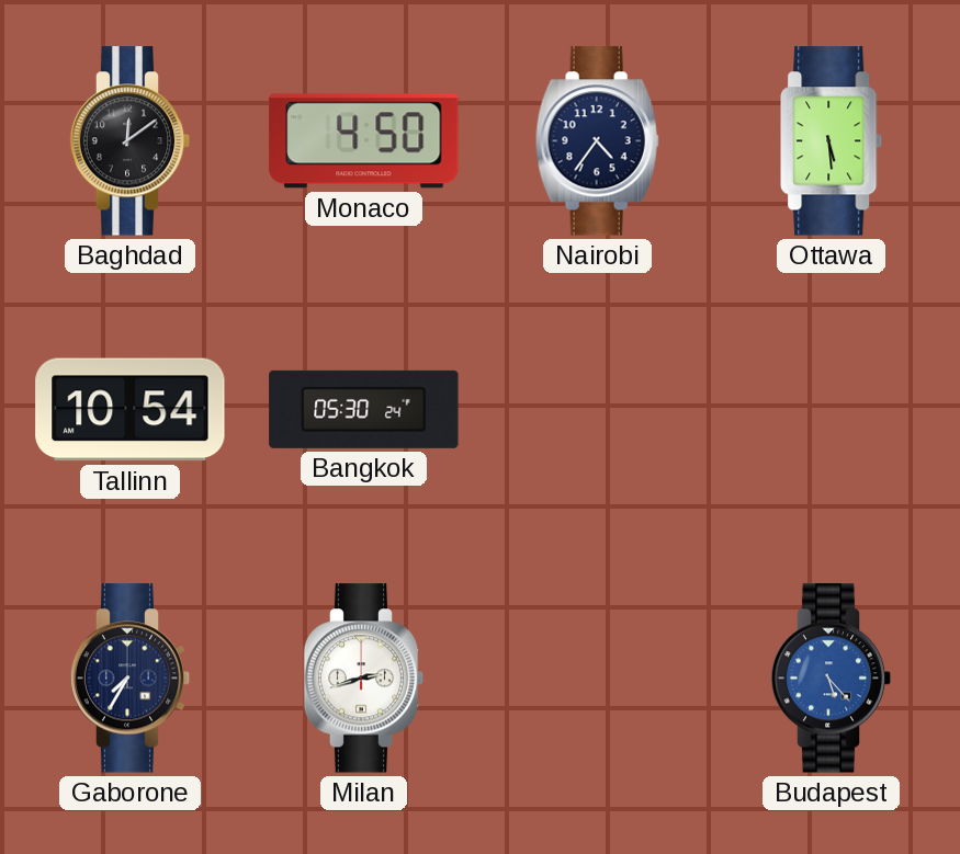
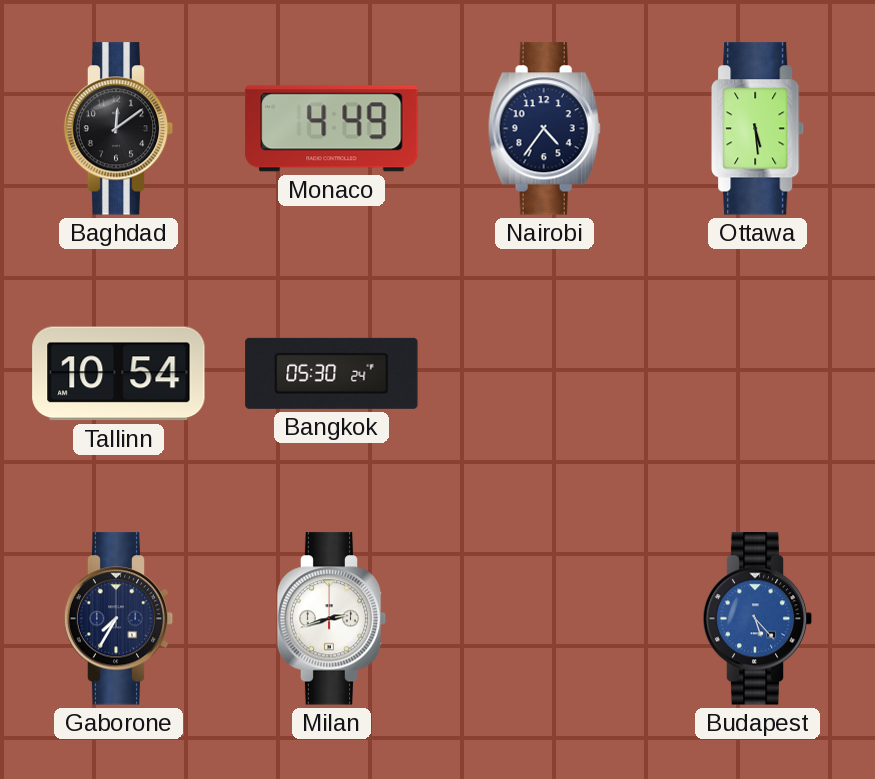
Monaco: 4:50 -> 4:49 (332, 129)
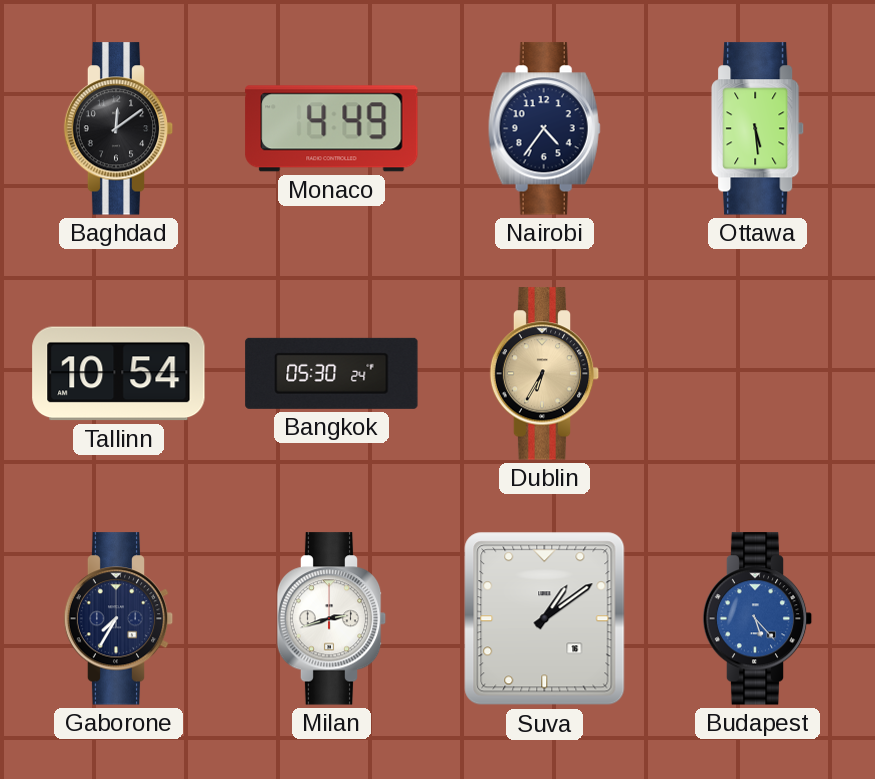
Dublin: none -> 6:35 (545, 374)
Suva: none -> 1:09 (545, 619)
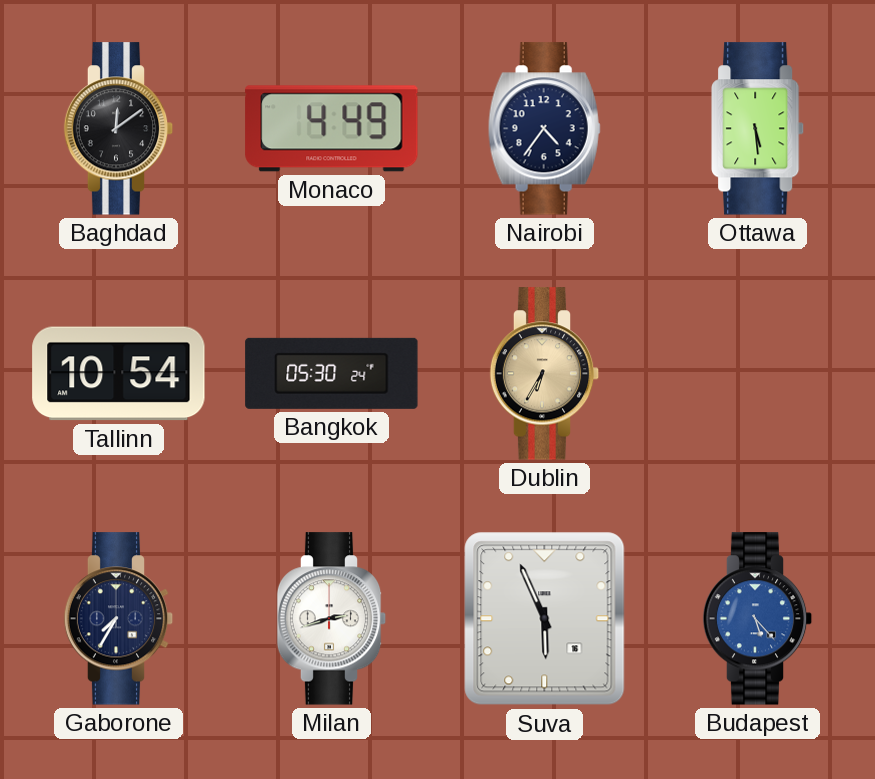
Suva: 1:09 -> 5:56 (545, 619)
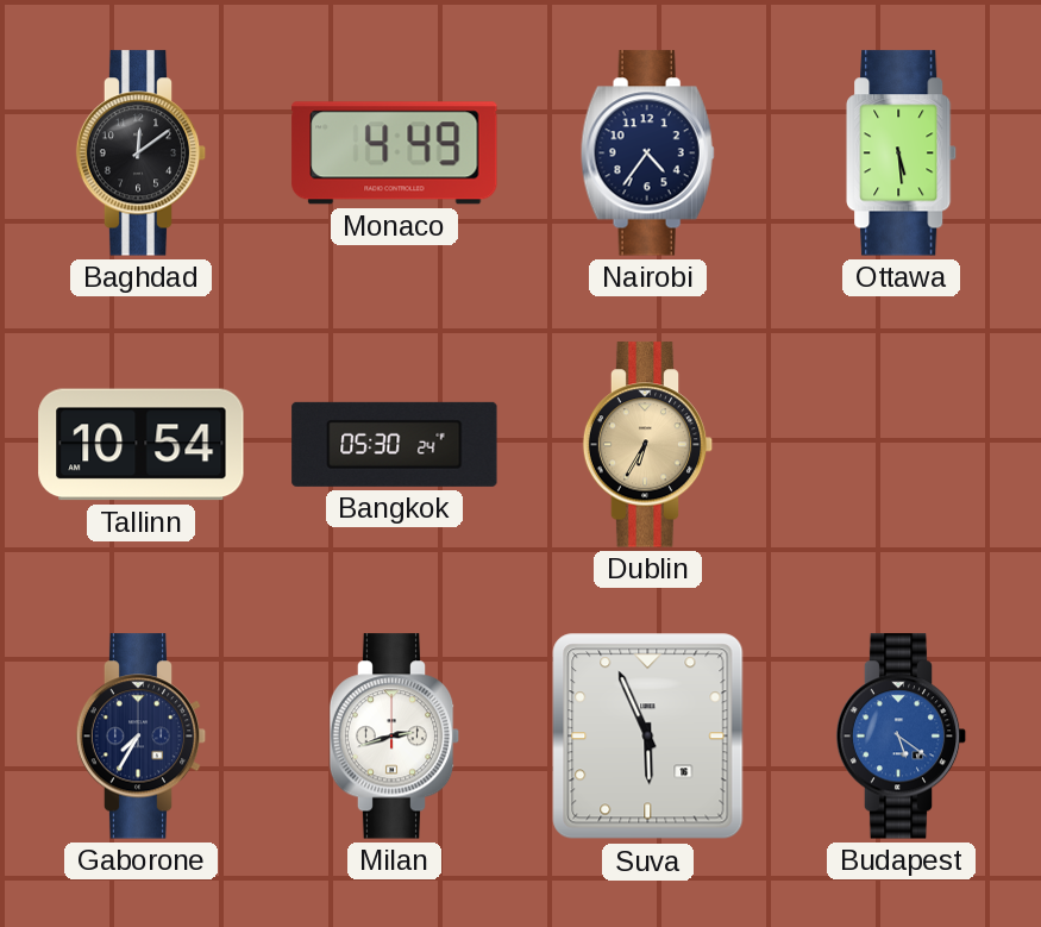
Budapest: 5:23 -> 5:21 (902, 737)
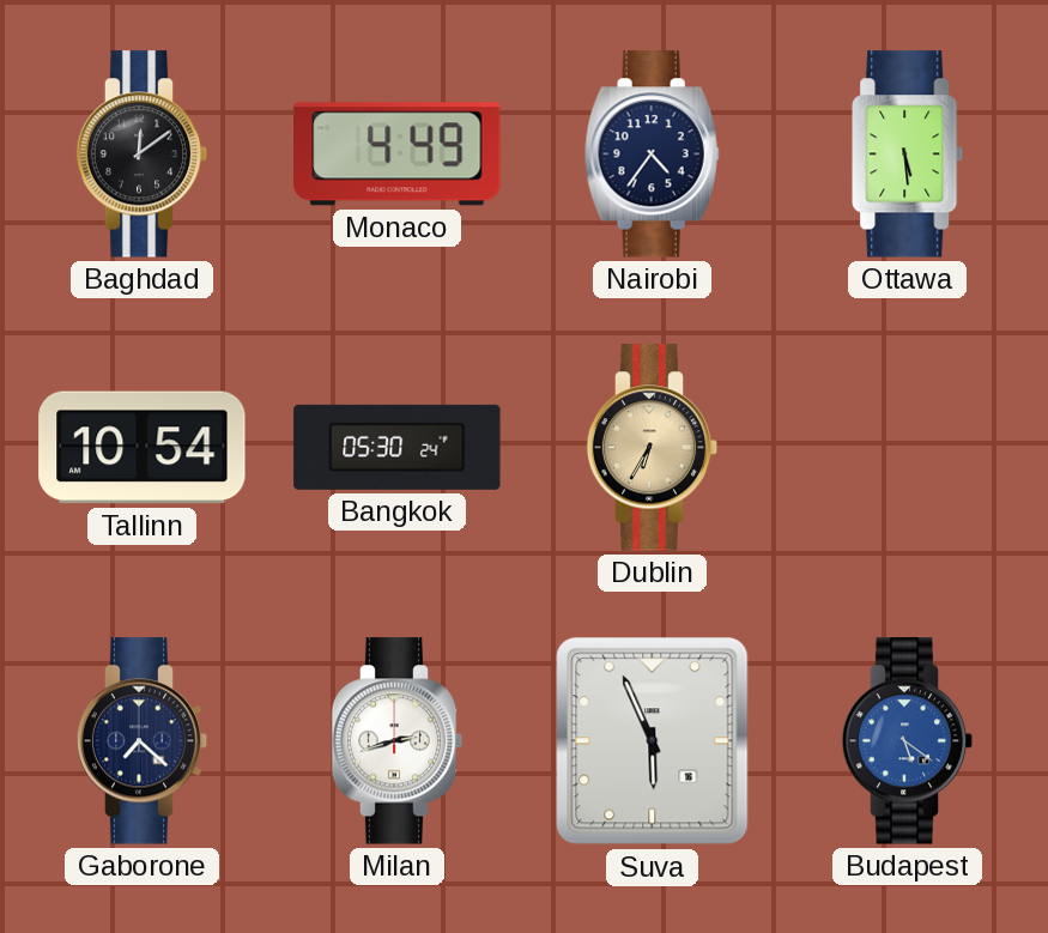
Gaborone: 7:35 -> 7:22 (143, 741)
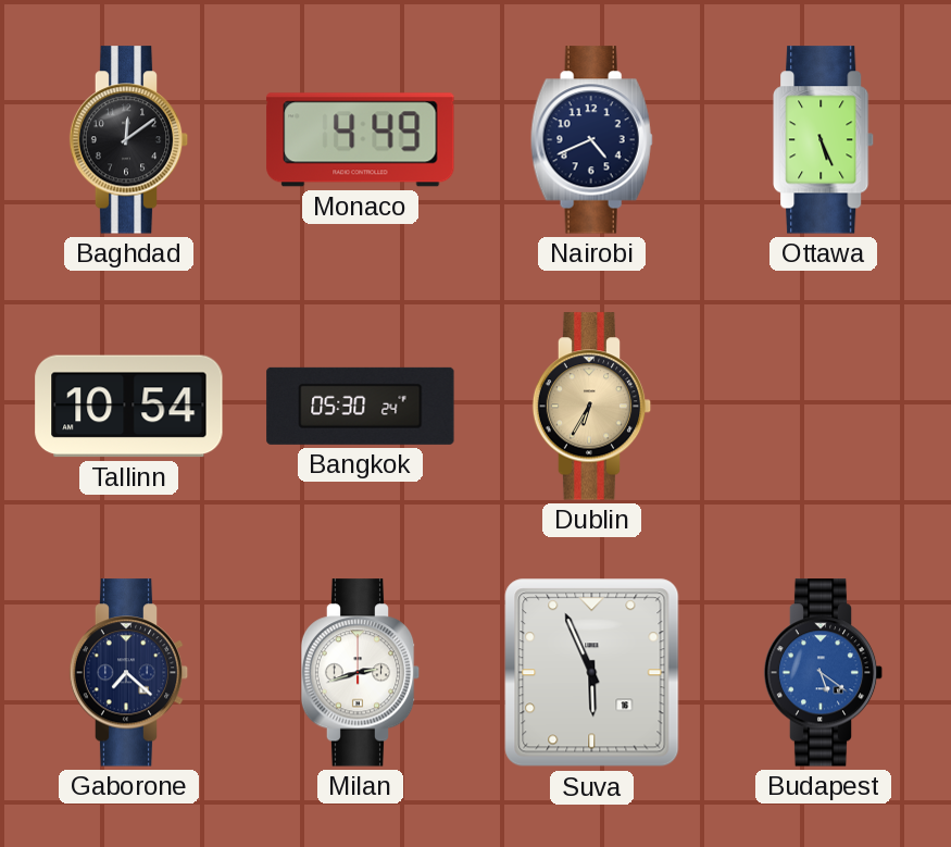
Nairobi: 4:36 -> 4:41 (591, 140)
Ottawa: 5:29 -> 5:26 (824, 140)
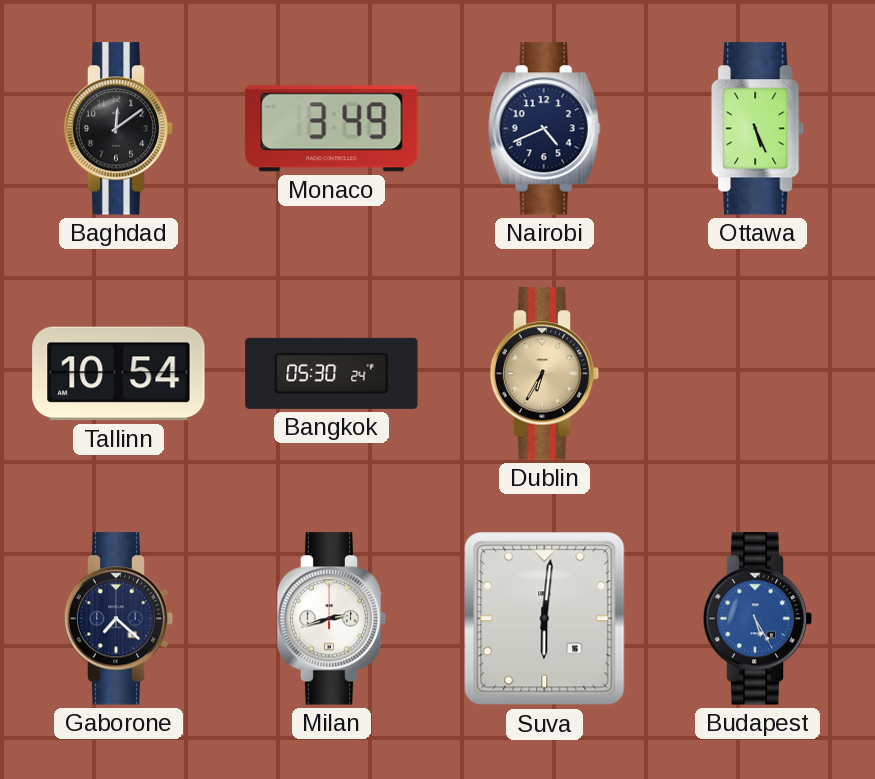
Monaco: 4:49 -> 3:49 (332, 129)
Suva: 5:56 -> 6:01 (545, 619)
Budapest: 5:21 -> 5:25 (758, 619)
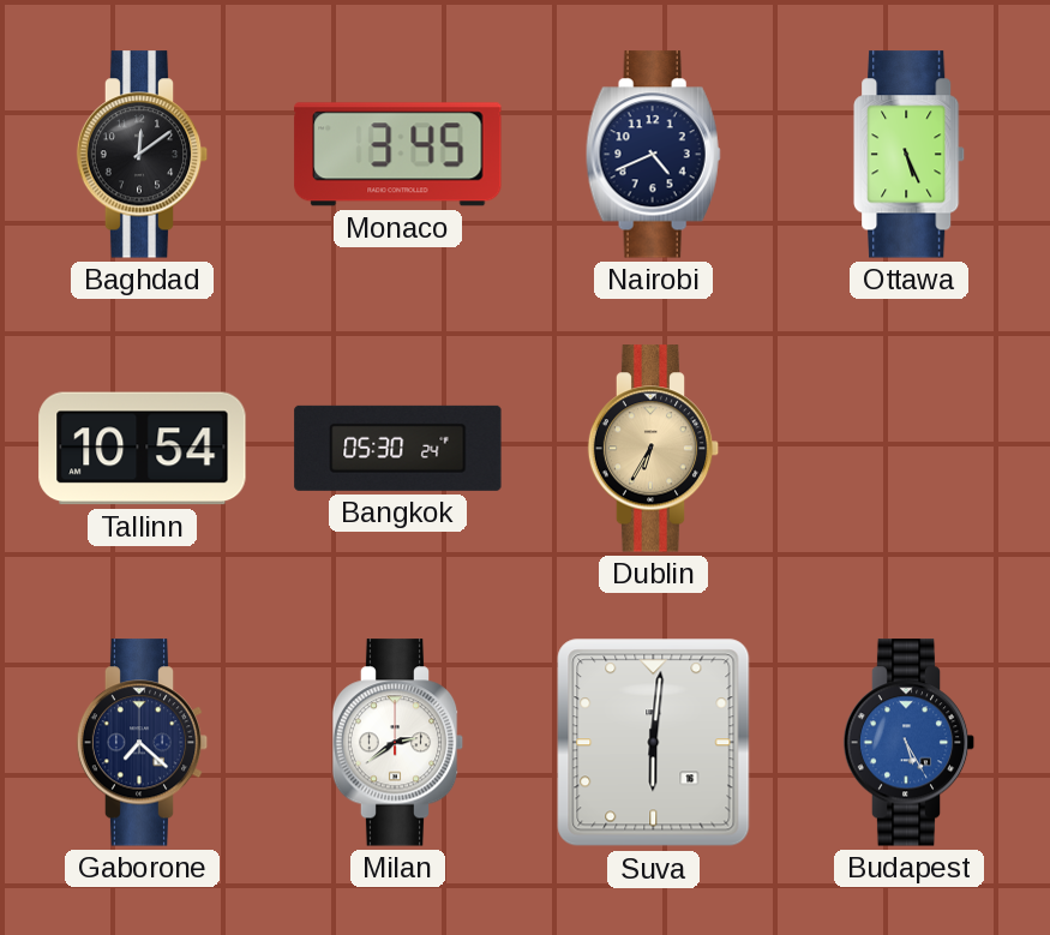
Monaco: 3:49 -> 3:45 (398, 155)
Milan: 2:42 -> 2:39 (398, 743)
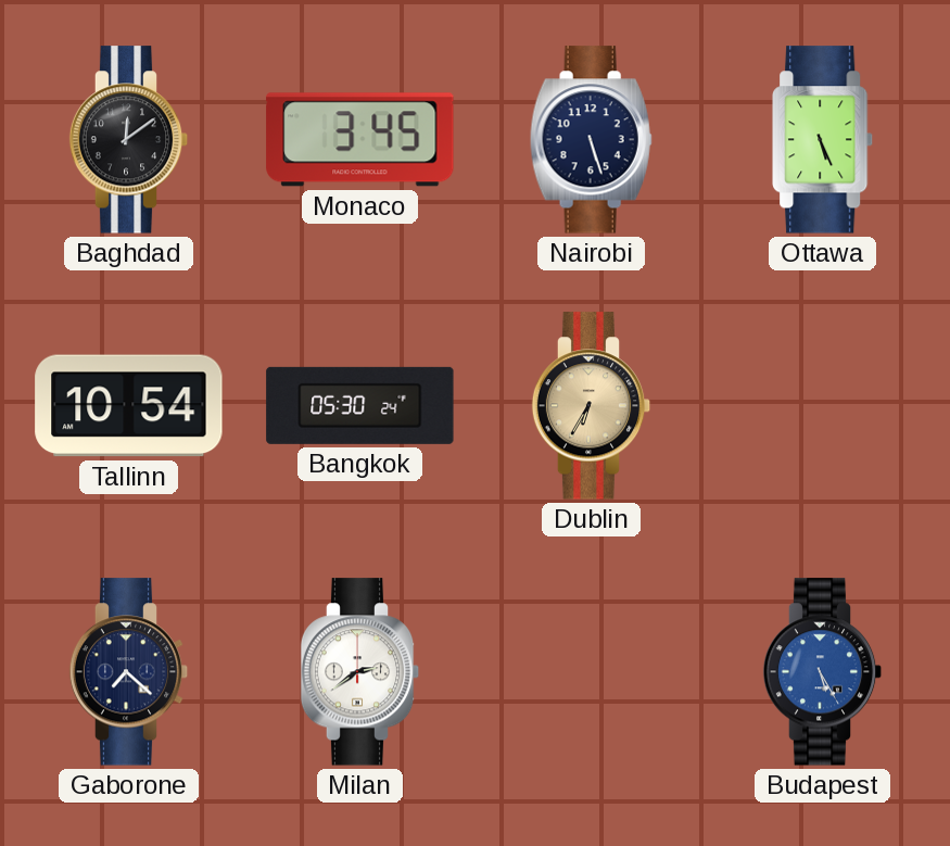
Nairobi: 4:41 -> 5:27 (591, 140)
Suva: 6:01 -> none (654, 743)
